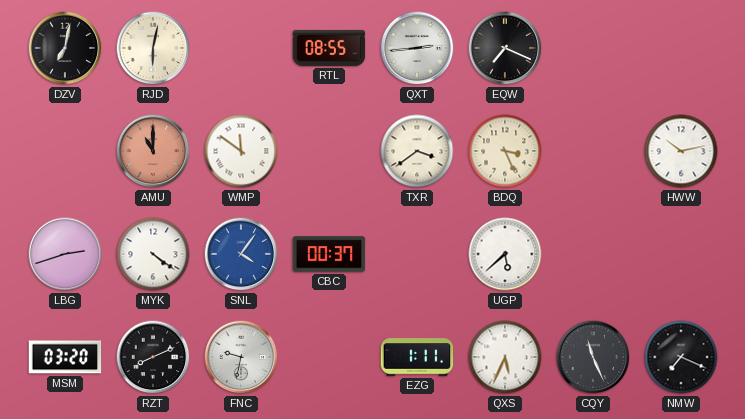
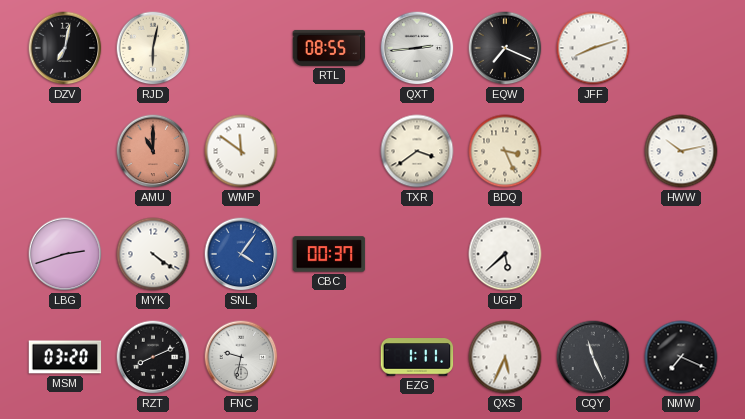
JFF: none -> 8:12 (593, 48)
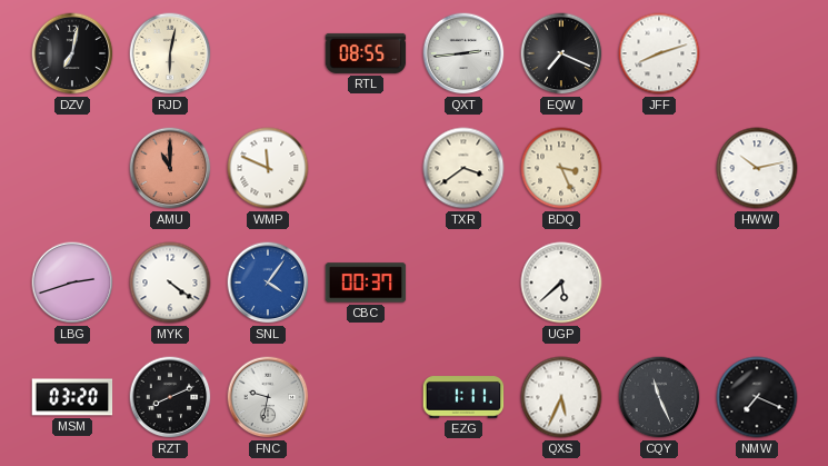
WMP: 11:51 -> 11:49 (268, 168)
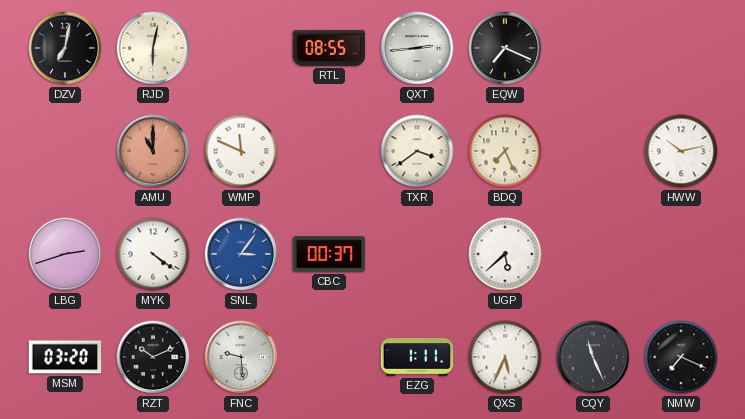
JFF: 8:12 -> none (659, 53)
BDQ: 3:26 -> 7:26 (505, 151)
SNL: 4:06 -> 3:06 (241, 254)
RZT: 8:11 -> 10:11 (153, 357)
FNC: 9:32 -> 9:29 (241, 357)
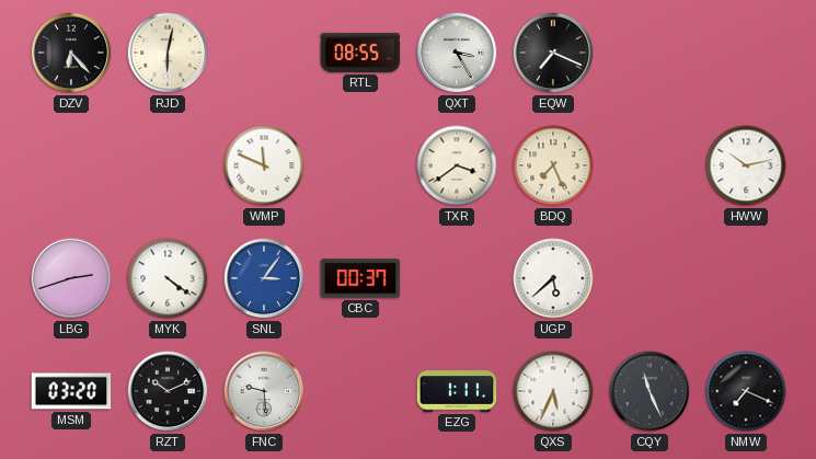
DZV: 7:02 -> 6:23 (71, 53)
QXT: 2:44 -> 3:25 (457, 53)
AMU: 11:00 -> none (153, 151)
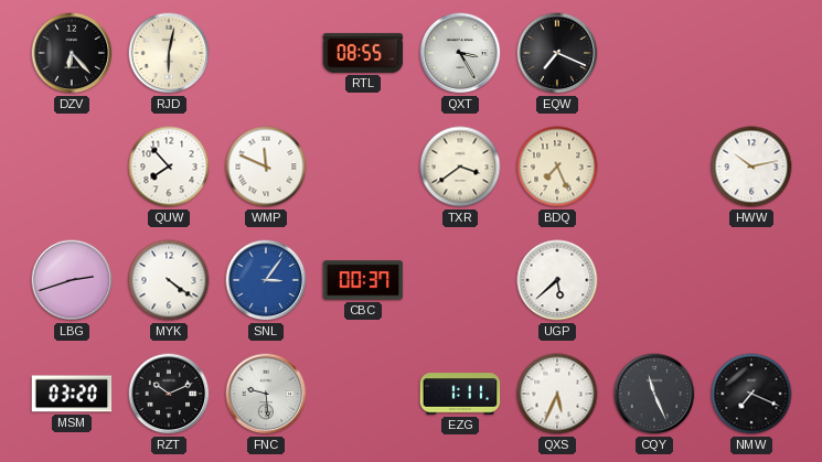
QUW: none -> 7:53 (169, 166)
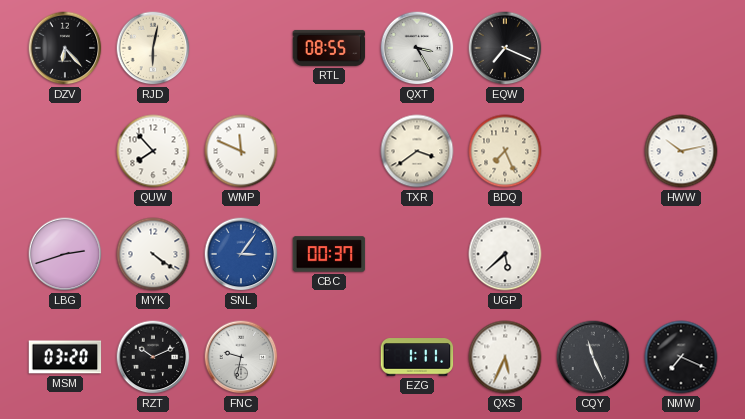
FNC: 9:29 -> 9:32 (241, 357)
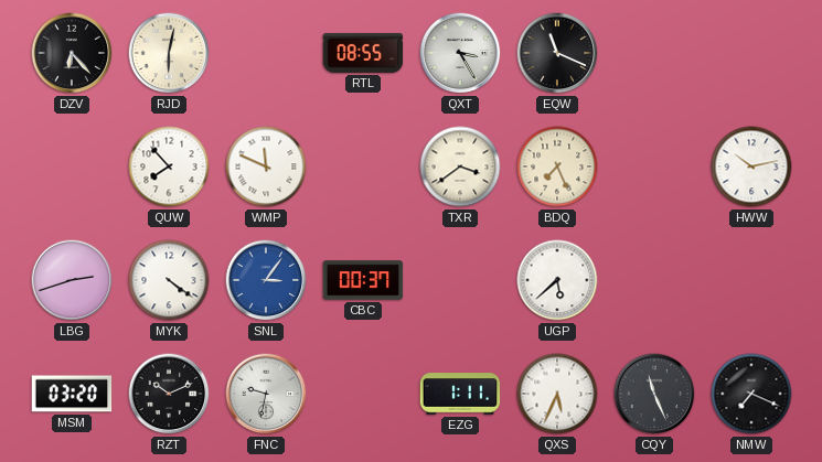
EQW: 7:19 -> 11:19 (557, 53)
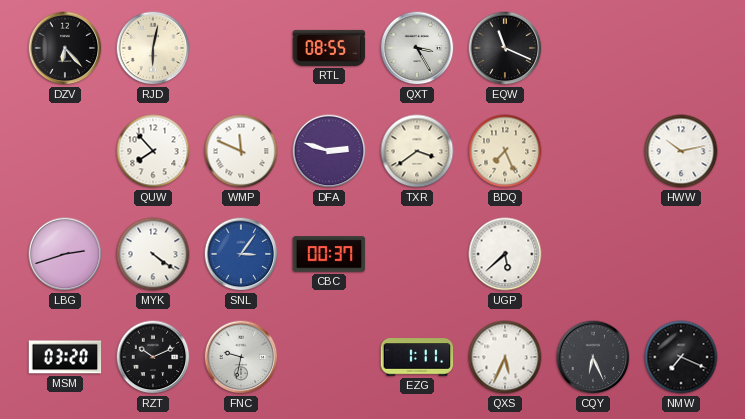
DFA: none -> 2:48 (329, 151)
CQY: 11:26 -> 6:26 (593, 357)
